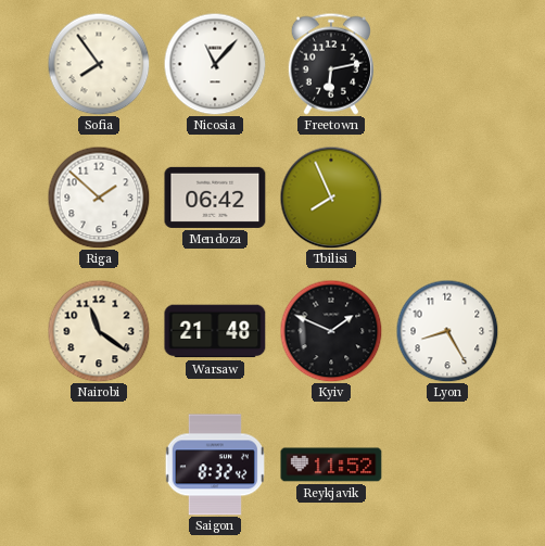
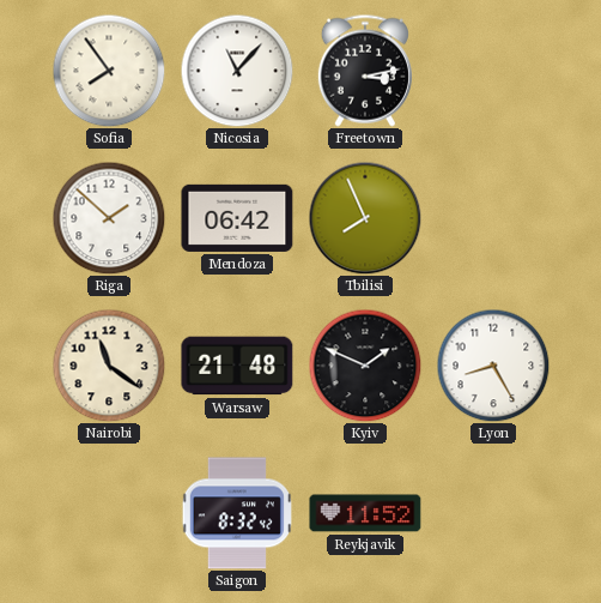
Freetown: 6:13 -> 3:13 (365, 71)
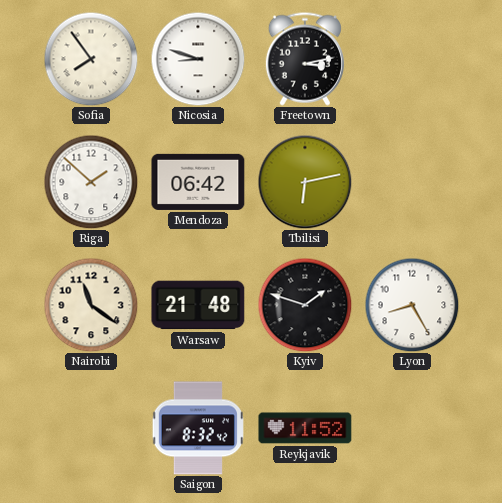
Nicosia: 11:07 -> 8:48 (198, 59)
Tbilisi: 7:56 -> 6:13 (305, 182)
Kyiv: 1:49 -> 1:48 (305, 305)
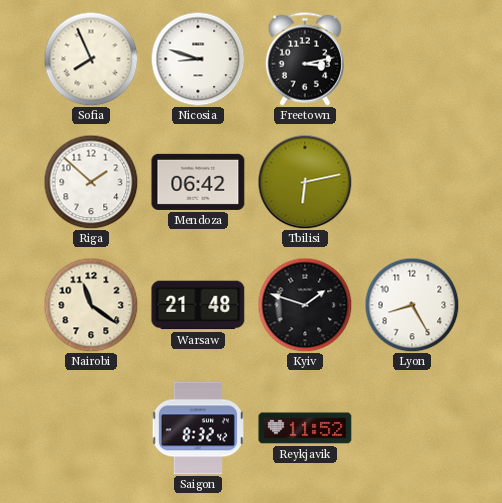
Sofia: 7:54 -> 7:56 (91, 59)
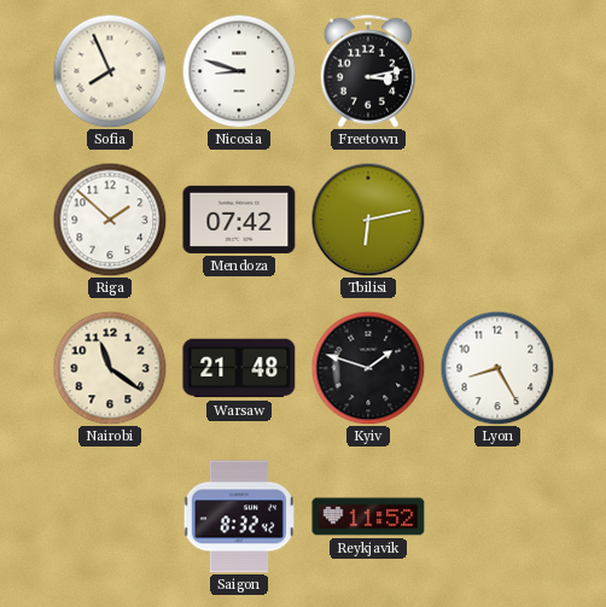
Mendoza: 06:42 -> 07:42 (239, 220)
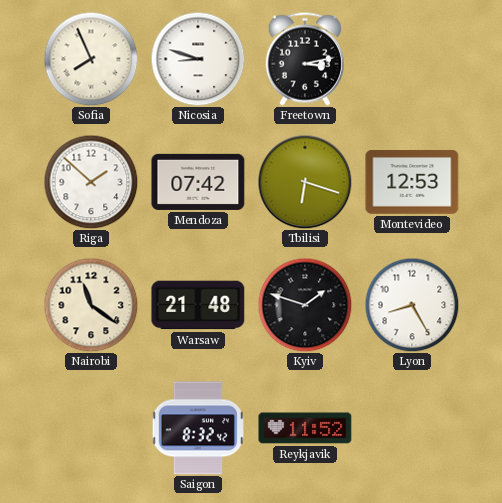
Tbilisi: 6:13 -> 6:18 (305, 182)
Montevideo: none -> 12:53 (412, 182)
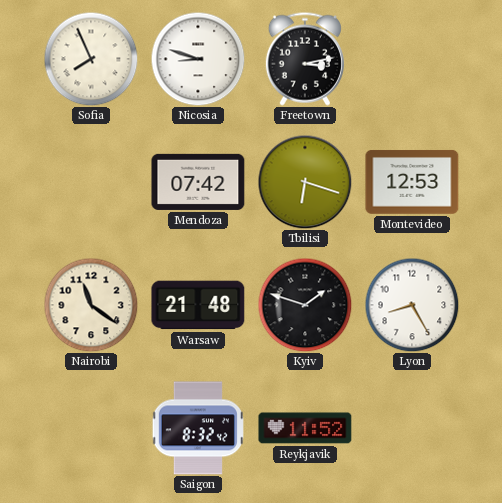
Riga: 1:52 -> none (91, 182)
